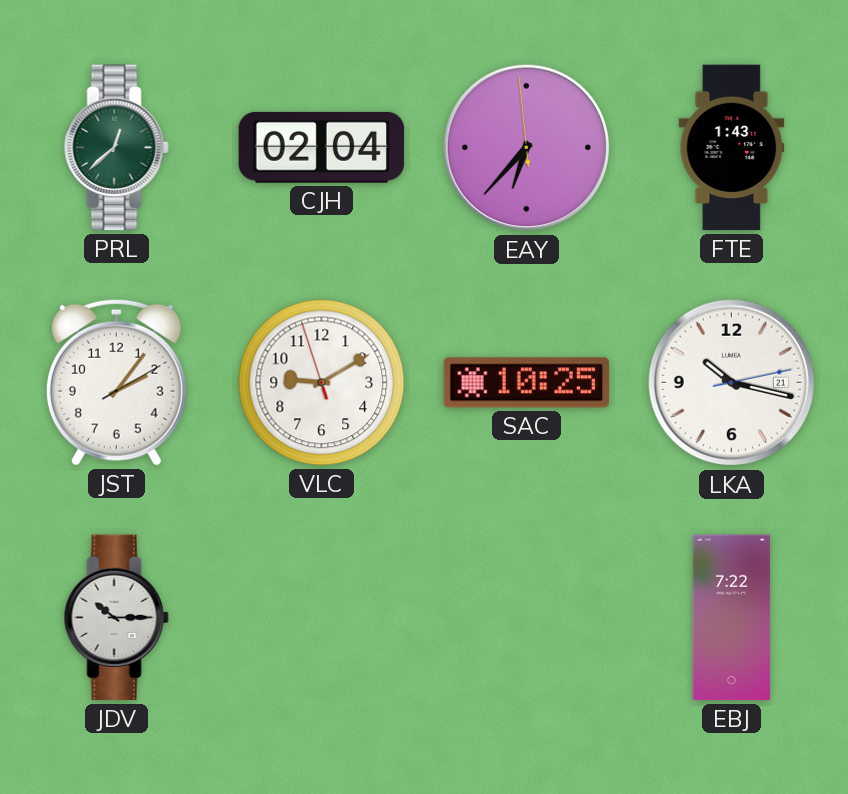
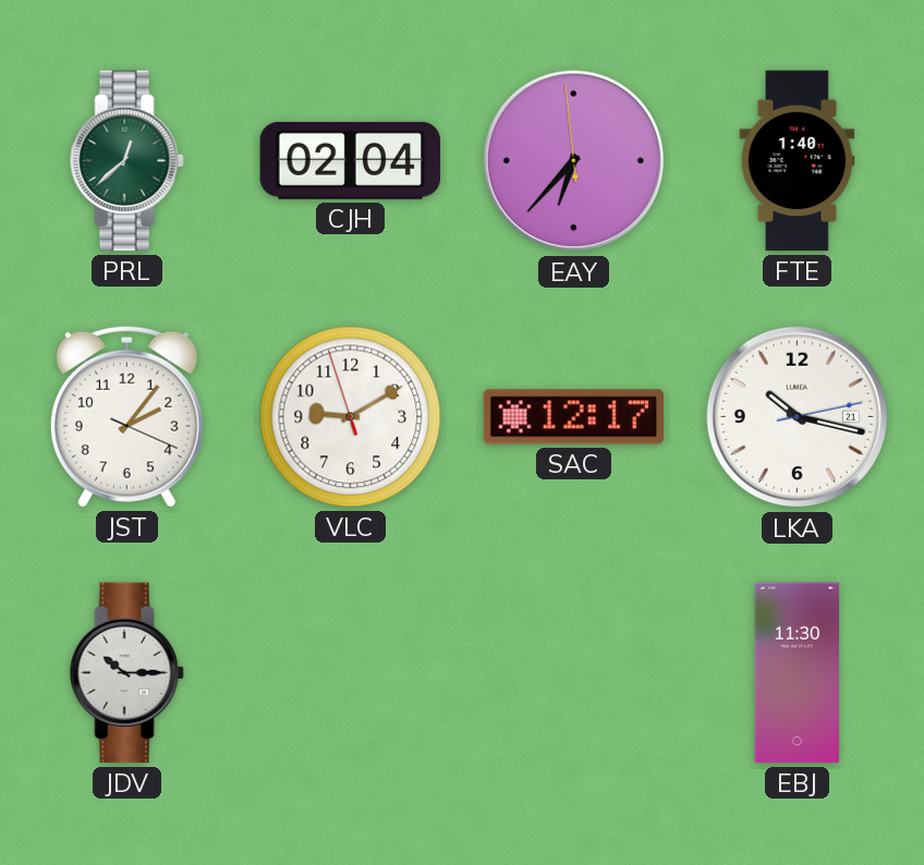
FTE: 1:43 -> 1:40 (798, 161)
JST: 2:06:10 -> 2:06:19 (126, 416)
SAC: 10:25 -> 12:17 (574, 417)
EBJ: 7:22 -> 11:30 (798, 673)
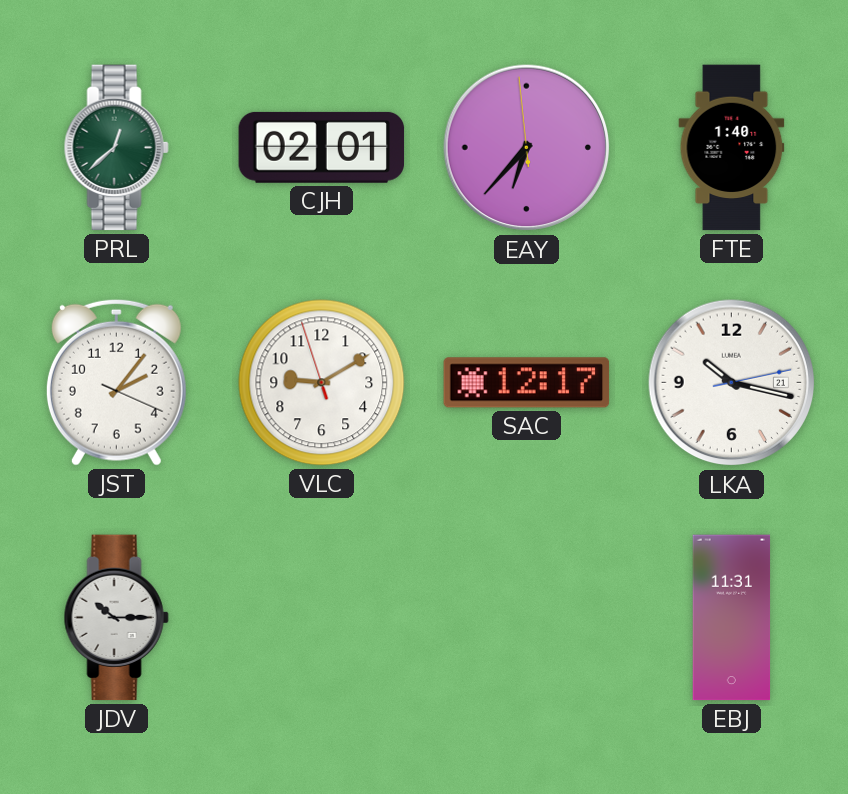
CJH: 02:04 -> 02:01 (322, 147)
EBJ: 11:30 -> 11:31 (732, 618)
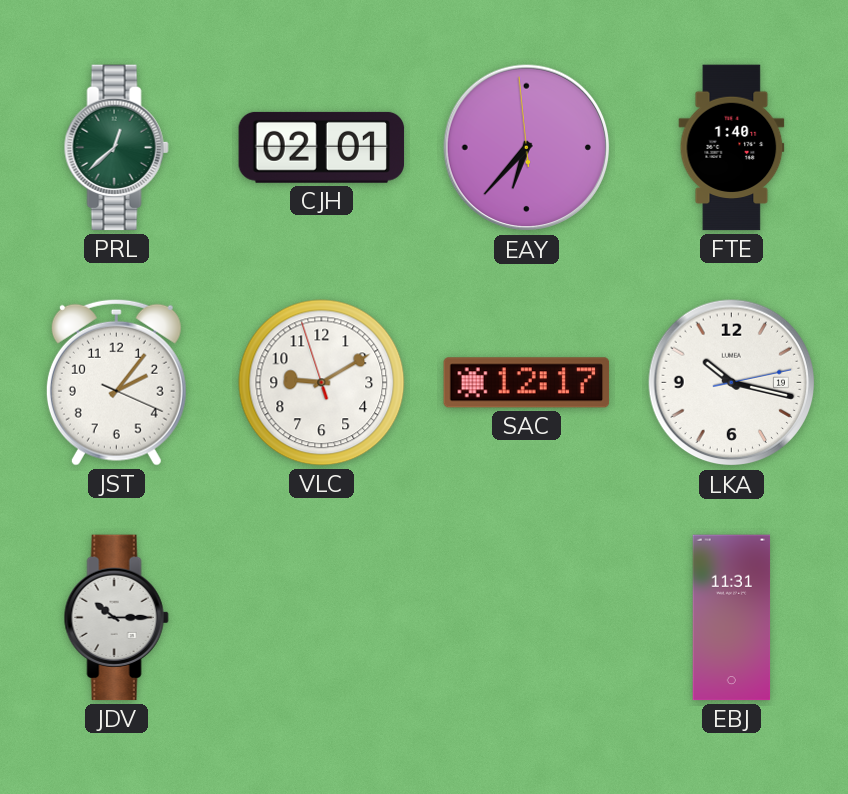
LKA date: 21 -> 19 (732, 383)
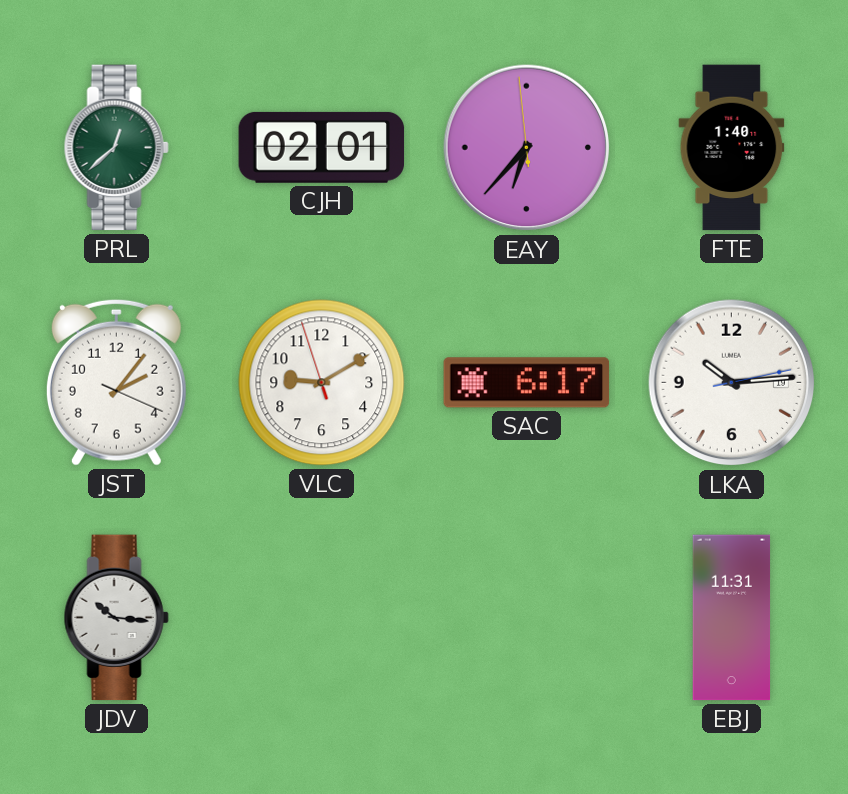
SAC: 12:17 -> 6:17 (527, 383)
LKA: 10:17 -> 10:14 (732, 383)
JDV: 10:15 -> 10:16 (116, 618)
